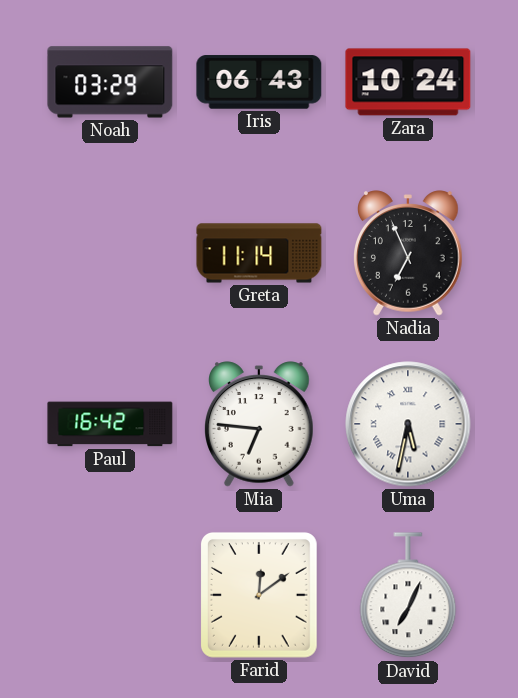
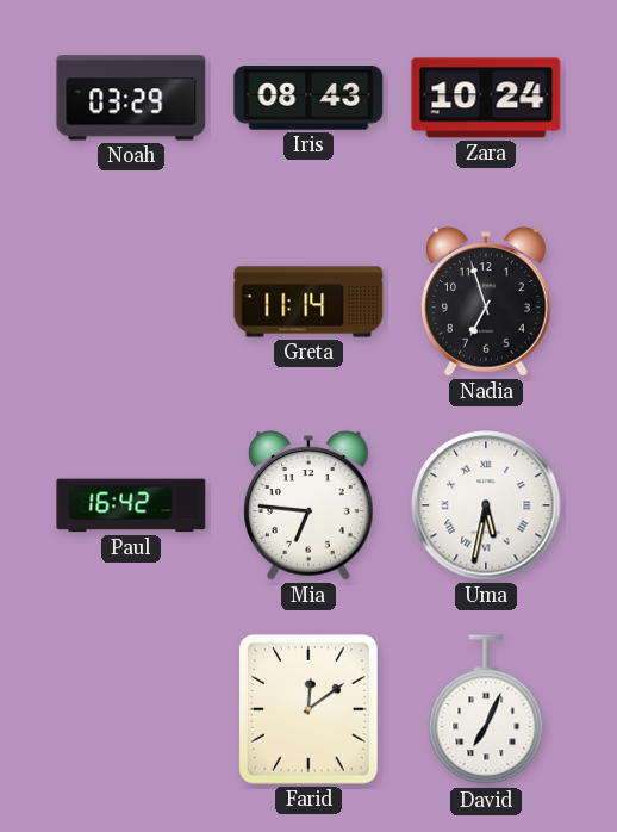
Iris: 06:43 -> 08:43 (308, 98)
Nadia: 6:56 -> 6:57 (487, 302)
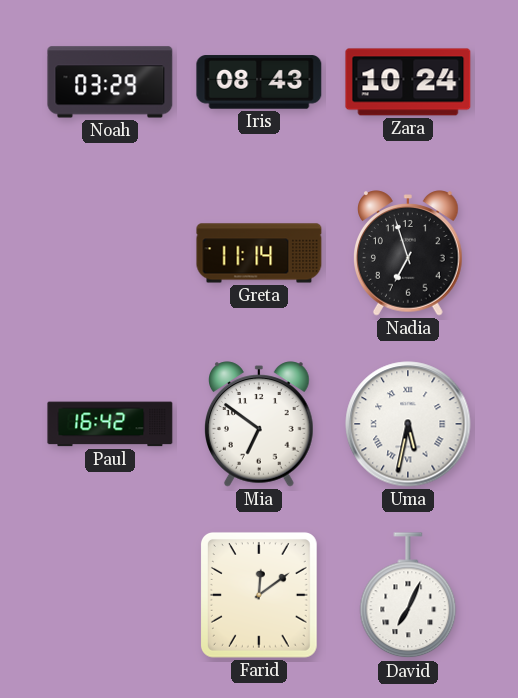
Mia: 6:46 -> 6:51 (260, 424)
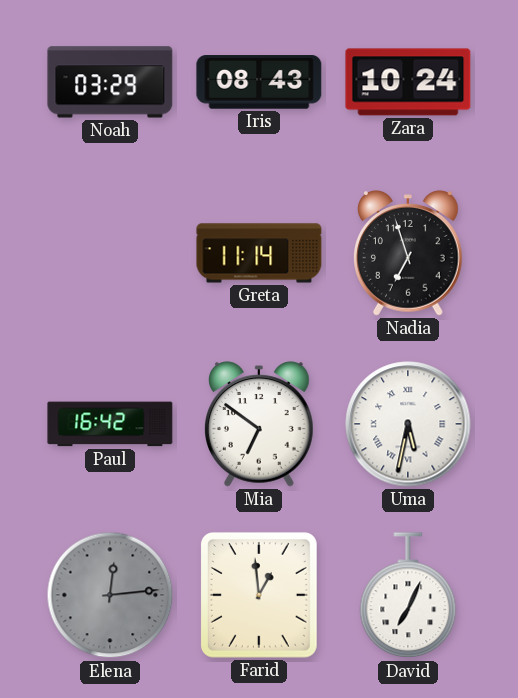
Elena: none -> 12:14 (110, 595)
Farid: 12:09 -> 12:59 (259, 595)
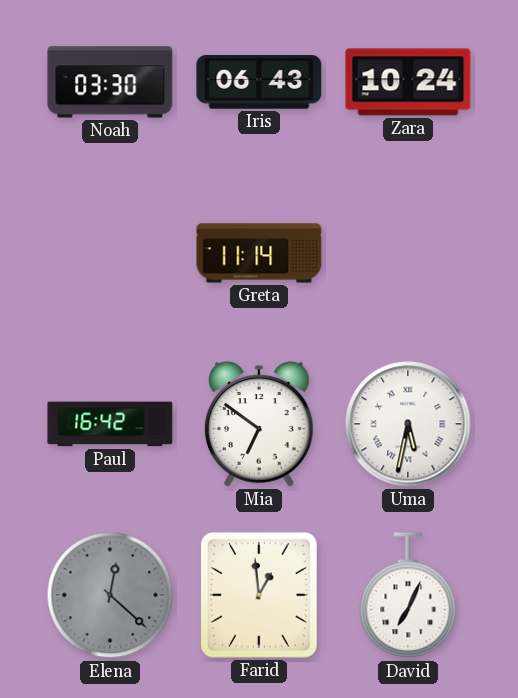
Noah: 03:29 -> 03:30 (110, 82)
Iris: 08:43 -> 06:43 (259, 82)
Nadia: 6:57 -> none (409, 253)
Elena: 12:14 -> 12:22 (110, 595)
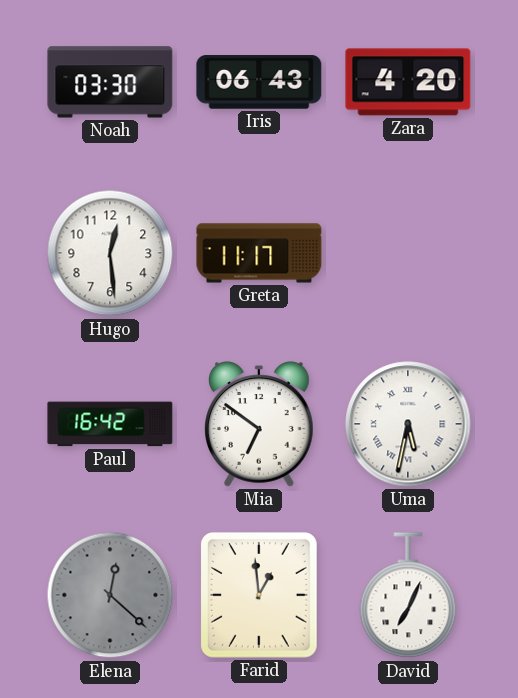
Zara: 10:24 -> 4:20 (408, 82)
Hugo: none -> 12:29 (110, 253)
Greta: 11:14 -> 11:17 (259, 253)
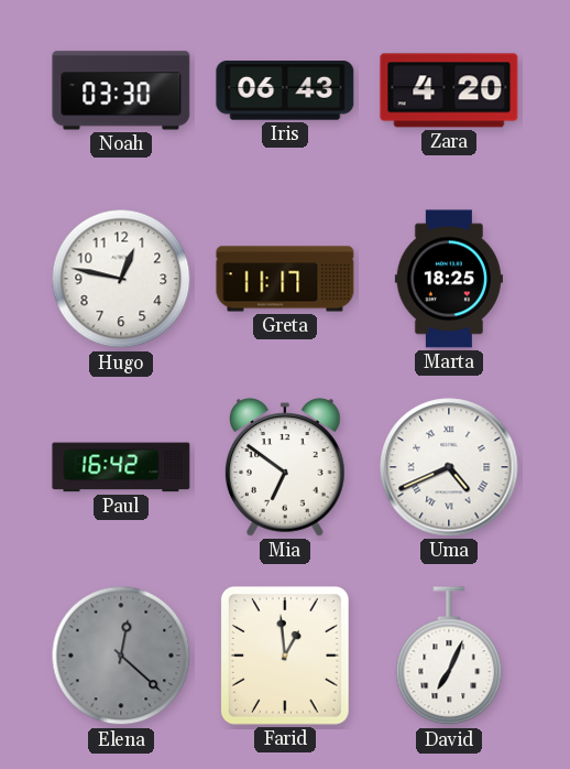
Hugo: 12:29 -> 12:47 (121, 279)
Marta: none -> 18:25 (449, 279)
Uma: 5:32 -> 4:41 (449, 467)
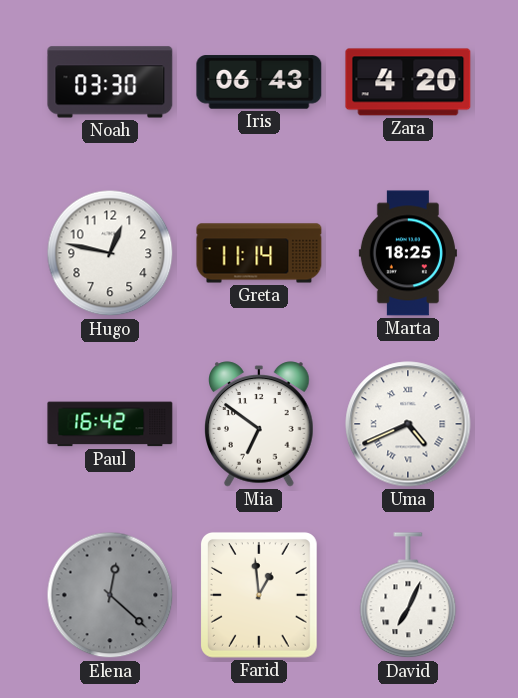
Greta: 11:17 -> 11:14 (259, 253)
